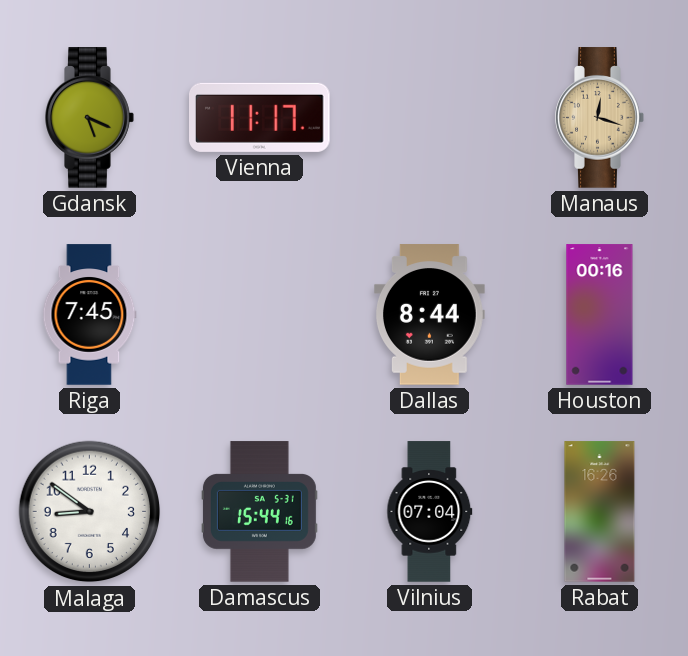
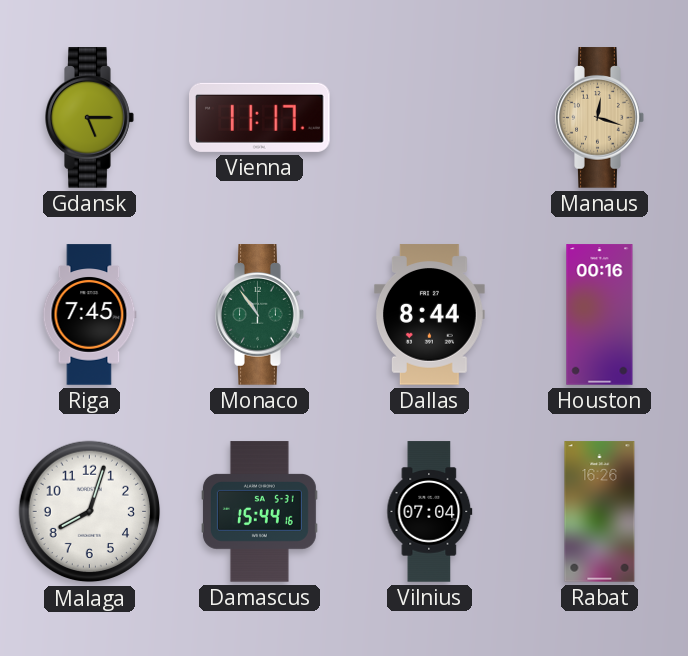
Gdansk: 5:19 -> 5:15 (90, 118)
Monaco: none -> 10:54 (260, 315)
Malaga: 8:51 -> 8:03 (90, 512)
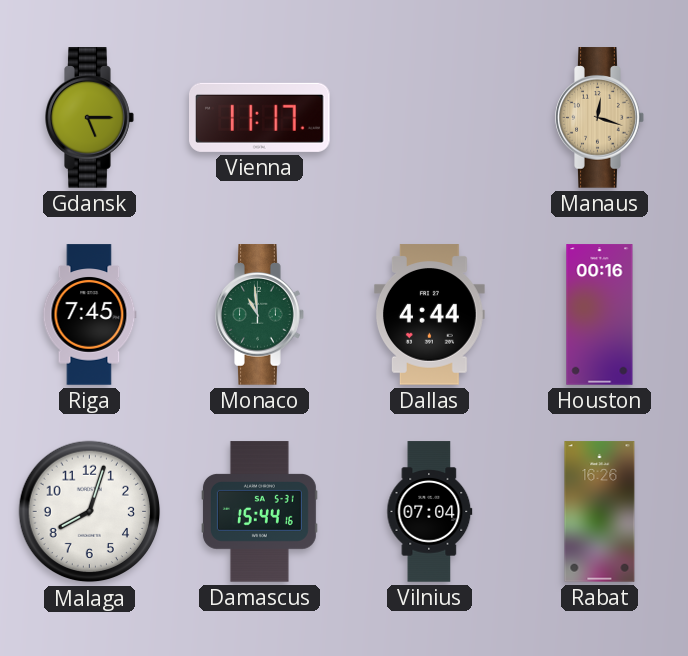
Monaco: 10:54 -> 10:59 (260, 315)
Dallas: 8:44 -> 4:44 (429, 315)
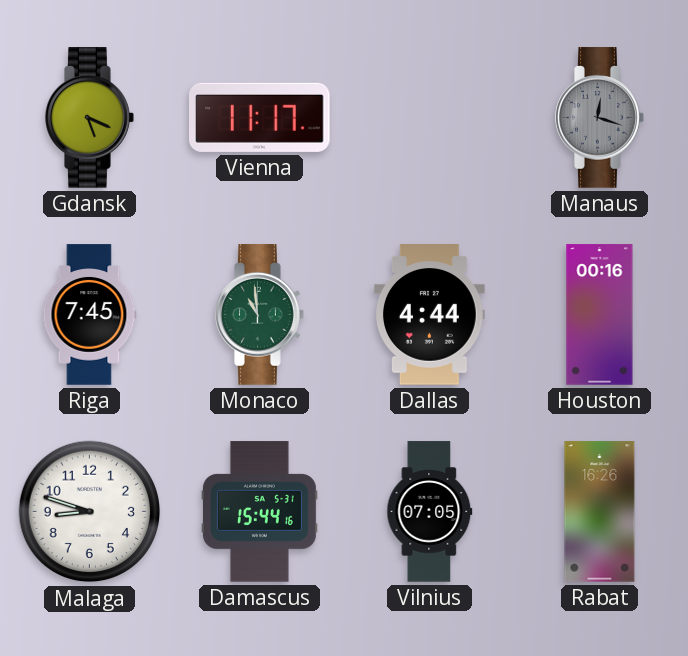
Gdansk: 5:15 -> 5:19 (90, 118)
Manaus dial: champagne -> grey (600, 118)
Malaga: 8:03 -> 8:48 (90, 512)
Vilnius: 07:04 -> 07:05 (430, 512)
